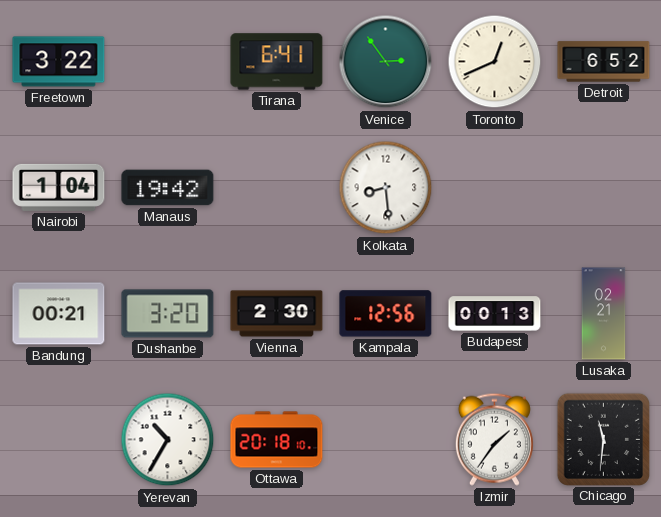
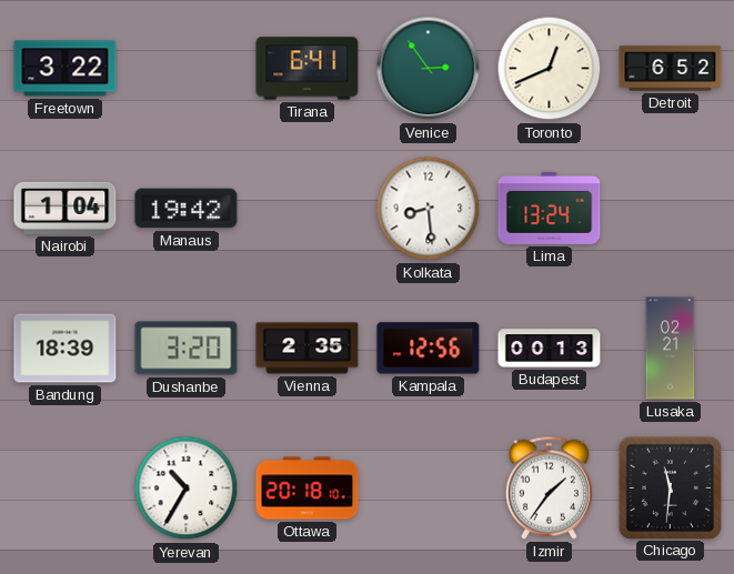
Lima: none -> 13:24 (550, 208)
Bandung: 00:21 -> 18:39 (66, 349)
Vienna: 2:30 -> 2:35 (308, 349)
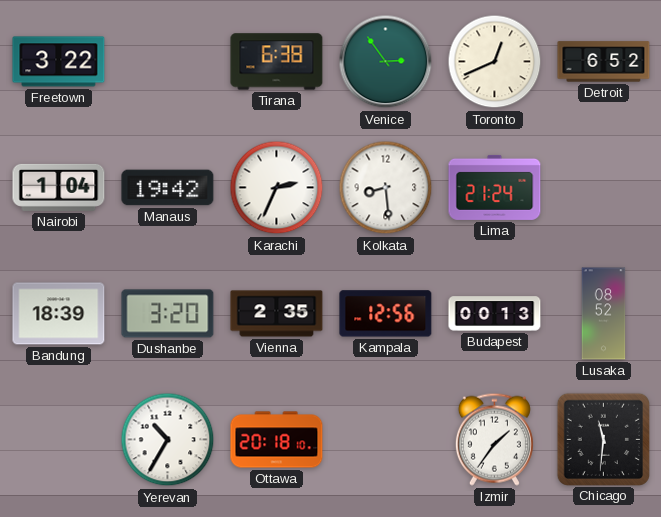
Tirana: 6:41 -> 6:38 (277, 62)
Karachi: none -> 2:34 (277, 188)
Lima: 13:24 -> 21:24 (495, 187)
Lusaka: 02:21 -> 08:52 (604, 314)
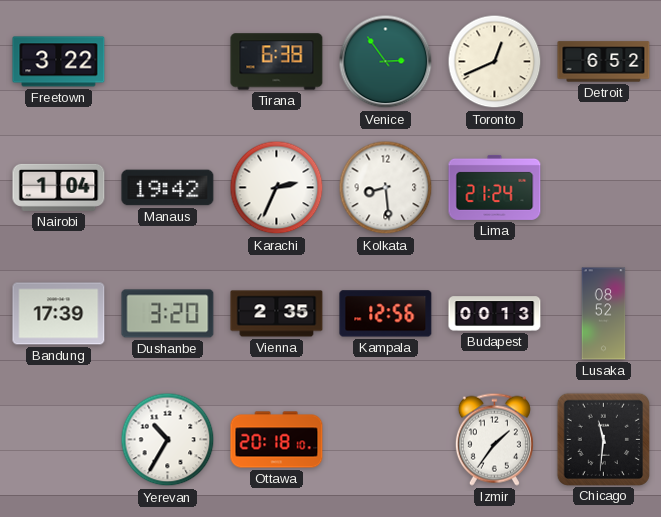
Bandung: 18:39 -> 17:39 (59, 314)
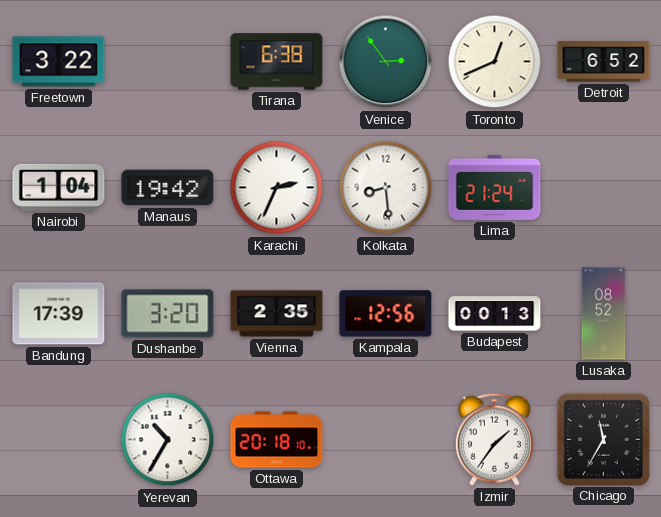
Chicago: 11:31 -> 11:35 (603, 439)
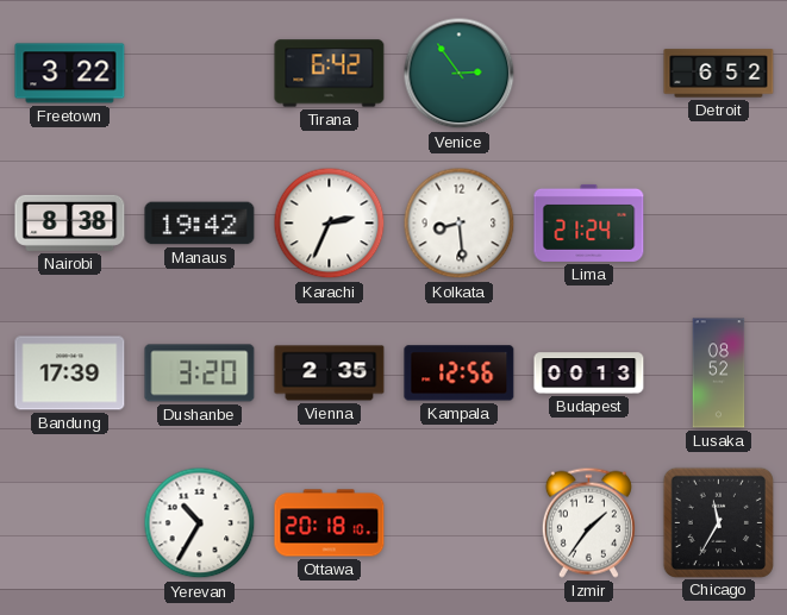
Tirana: 6:38 -> 6:42 (330, 74)
Toronto: 12:41 -> none (495, 62)
Nairobi: 1:04 -> 8:38 (70, 222)
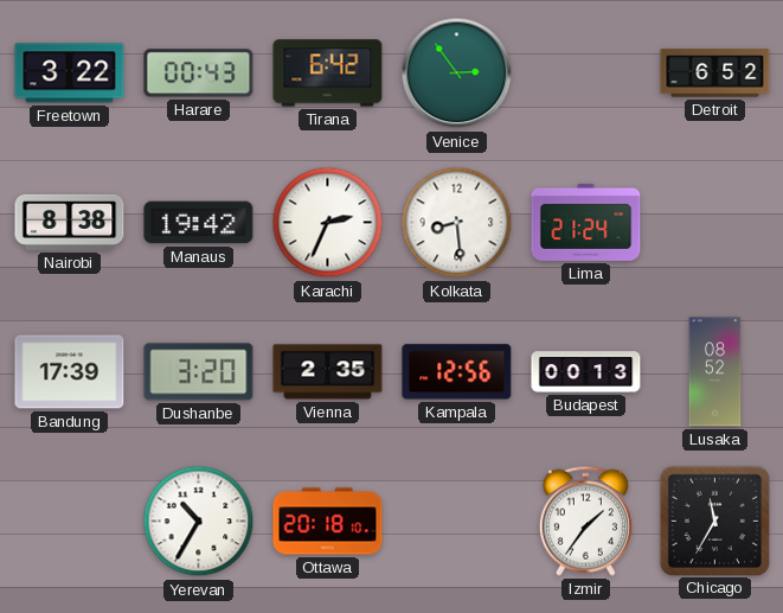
Harare: none -> 00:43 (199, 74)
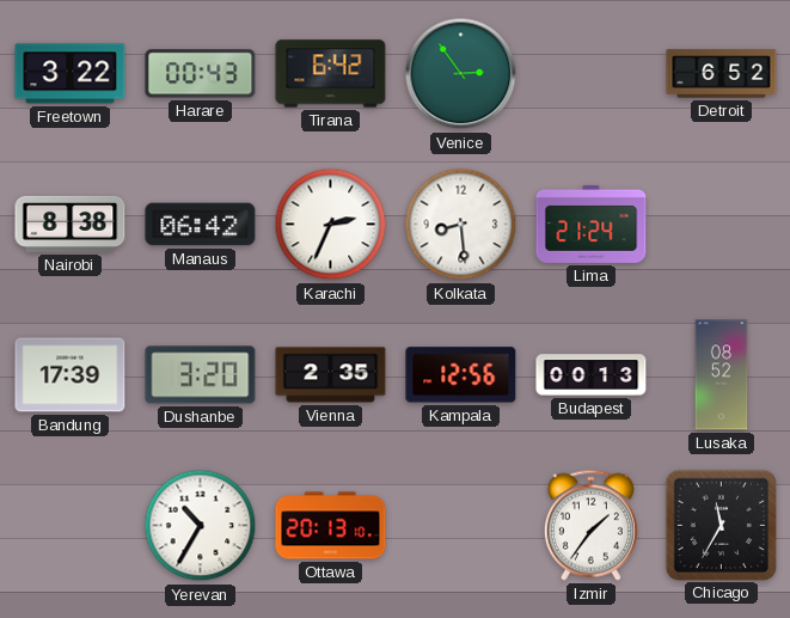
Manaus: 19:42 -> 06:42 (201, 225)
Ottawa: 20:18 -> 20:13 (331, 526)
